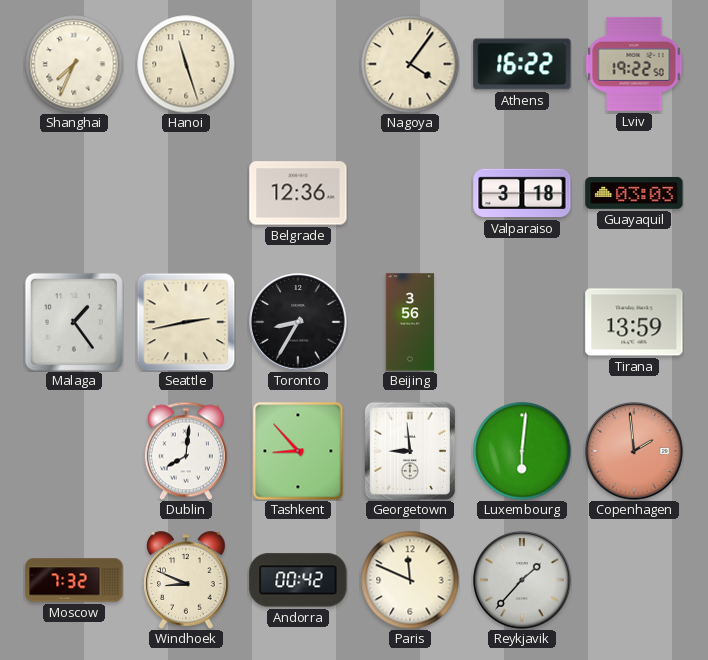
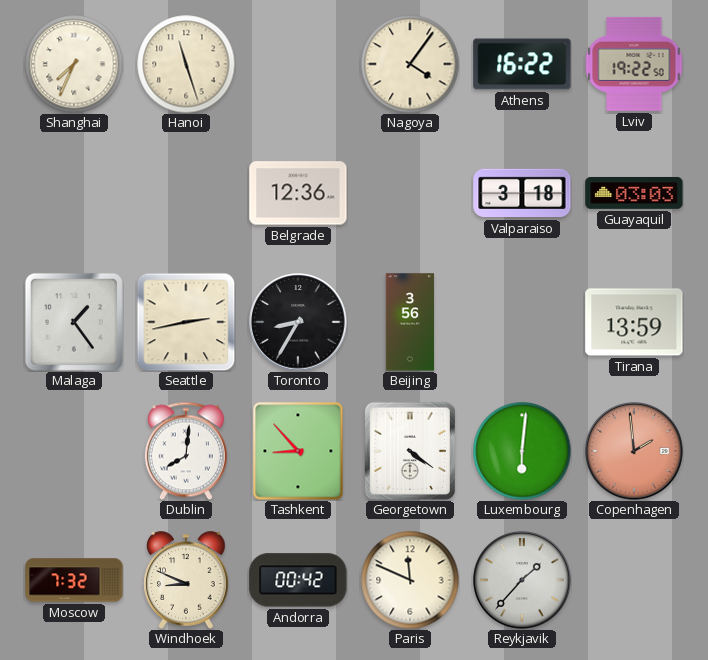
Georgetown: 8:59 -> 4:21 (410, 451)
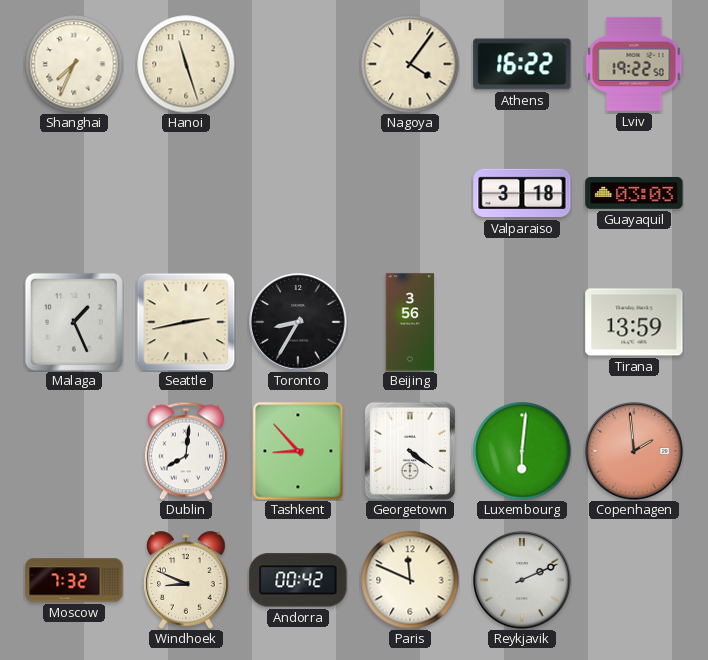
Belgrade: 12:36 -> none (298, 193)
Malaga: 1:24 -> 1:26 (74, 322)
Reykjavik: 1:37 -> 2:11 (522, 580)
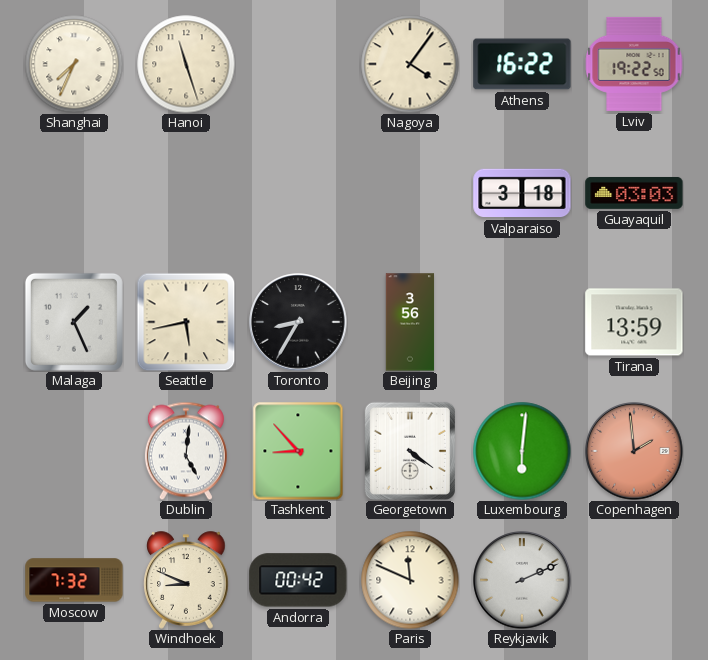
Seattle: 2:43 -> 5:43 (186, 322)
Dublin: 8:01 -> 5:01 (186, 451)
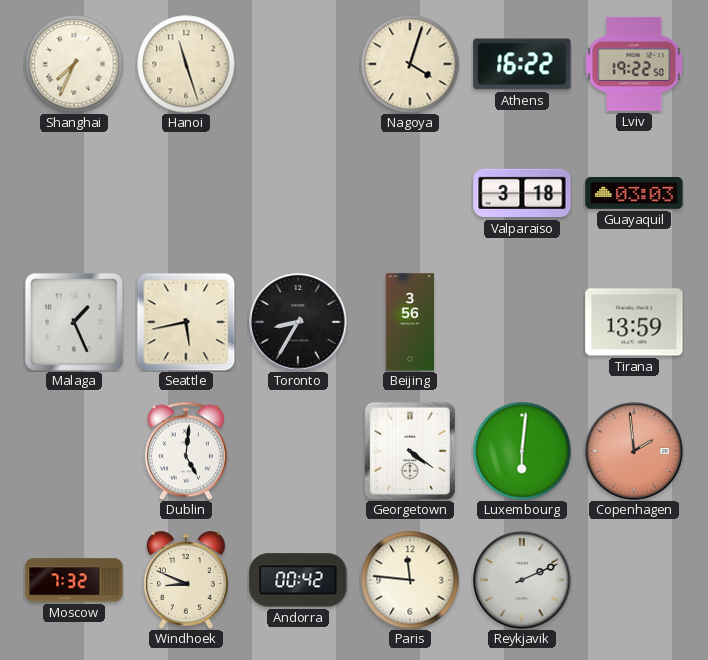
Nagoya: 4:06 -> 4:03 (410, 64)
Tashkent: 8:53 -> none (298, 451)
Paris: 11:49 -> 11:46 (410, 580)
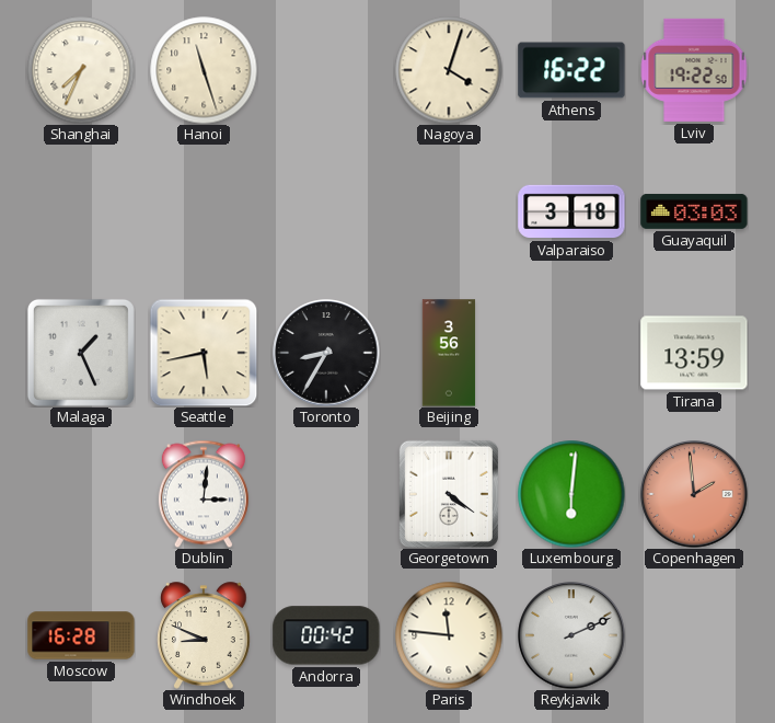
Dublin: 5:01 -> 3:01 (204, 494)
Moscow: 7:32 -> 16:28 (81, 635)
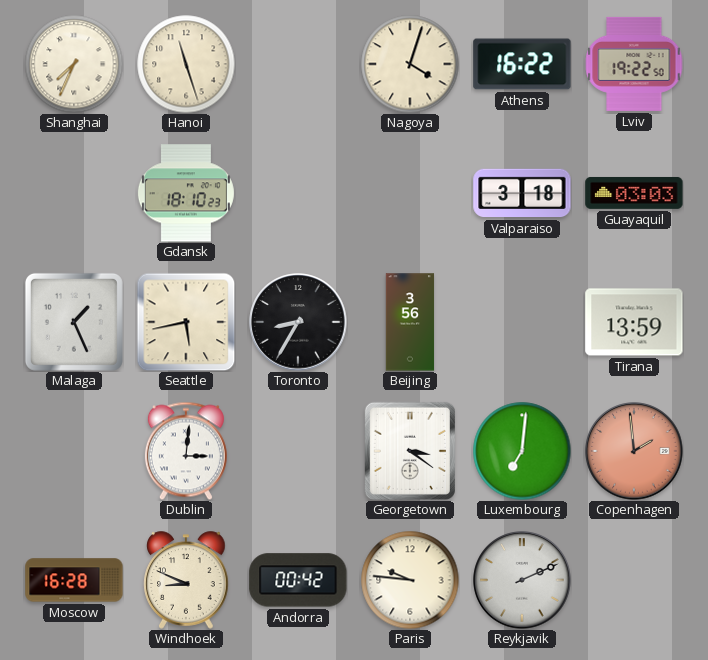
Gdansk: none -> 18:10 (186, 193)
Georgetown: 4:21 -> 3:21 (410, 451)
Luxembourg: 6:01 -> 7:01 (522, 451)
Paris: 11:46 -> 9:46 (410, 580)
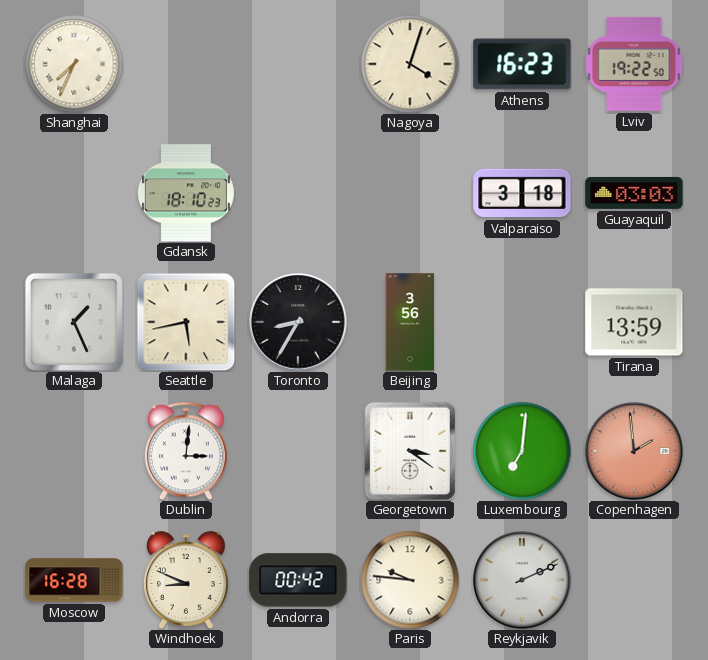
Hanoi: 11:27 -> none (186, 64)
Athens: 16:22 -> 16:23 (522, 64)
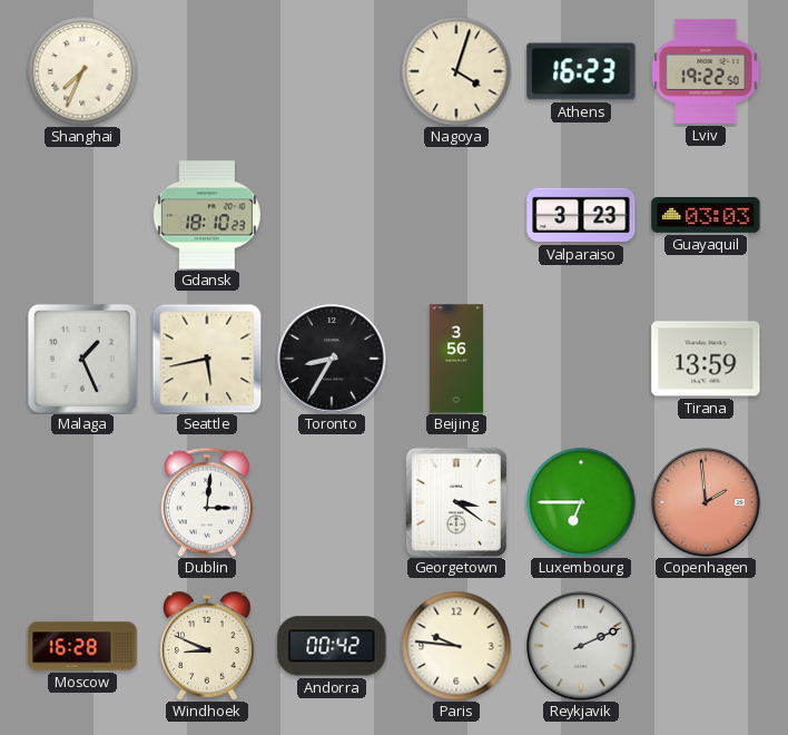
Valparaiso: 3:18 -> 3:23 (581, 215)
Luxembourg: 7:01 -> 6:45 (581, 502)
